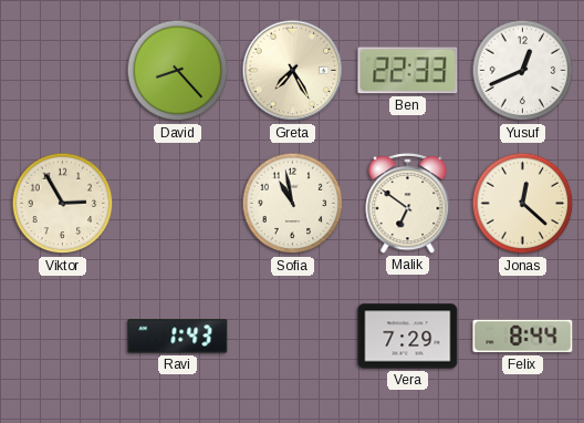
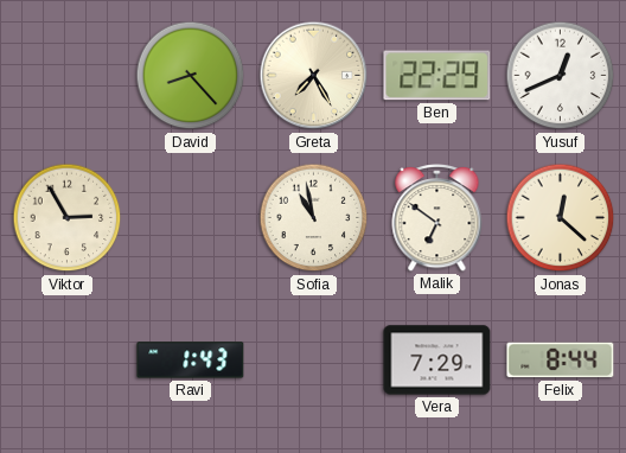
Ben: 22:33 -> 22:29 (437, 76)
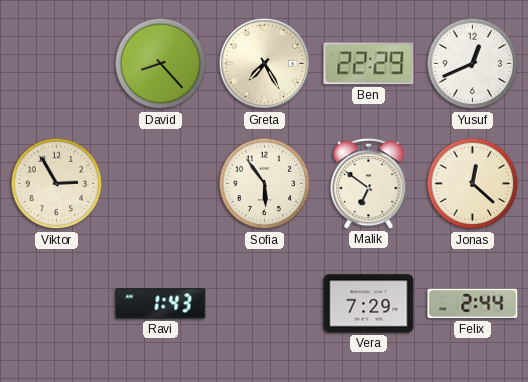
Sofia: 10:58 -> 5:54 (265, 184)
Felix: 8:44 -> 2:44 (473, 304)
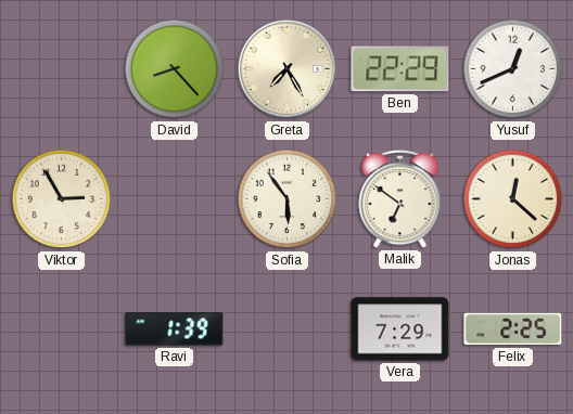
Ravi: 1:43 -> 1:39 (175, 329)
Felix: 2:44 -> 2:25 (513, 329)
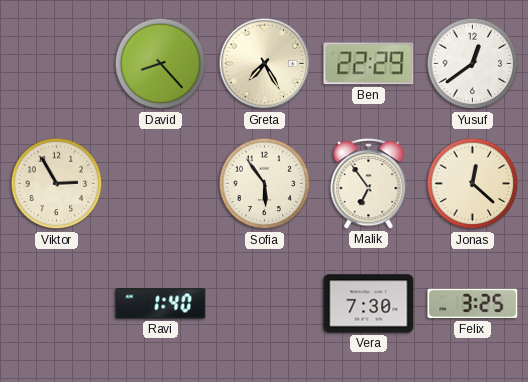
Yusuf: 12:41 -> 12:39 (473, 64)
Malik: 6:51 -> 6:54 (369, 183)
Ravi: 1:39 -> 1:40 (161, 304)
Vera: 7:29 -> 7:30 (369, 304)
Felix: 2:25 -> 3:25 (473, 304)
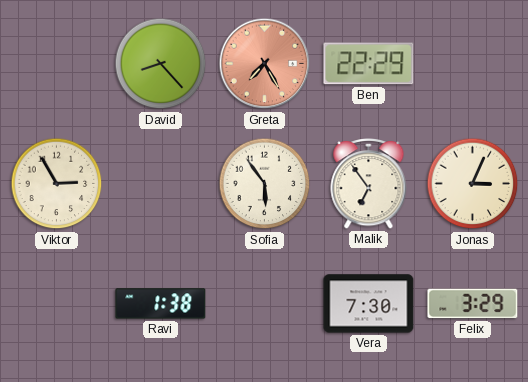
Greta dial: cream -> salmon (265, 64)
Yusuf: 12:39 -> none (473, 64)
Jonas: 12:22 -> 3:04 (473, 184)
Ravi: 1:40 -> 1:38 (161, 304)
Felix: 3:25 -> 3:29 (473, 304)
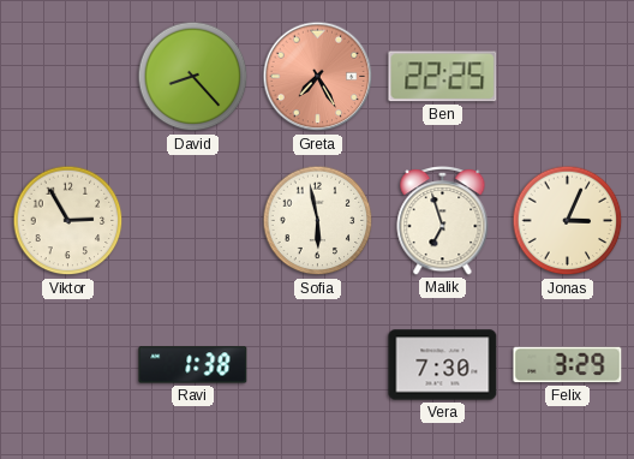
Ben: 22:29 -> 22:25 (443, 77)
Sofia: 5:54 -> 5:58 (318, 221)
Malik: 6:54 -> 6:57 (443, 220)
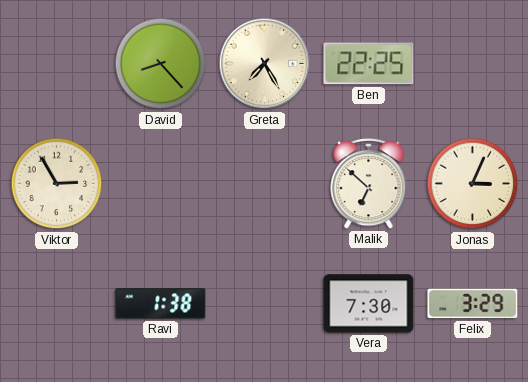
Greta dial: salmon -> cream (265, 64)
Sofia: 5:58 -> none (318, 221)
Malik: 6:57 -> 6:52 (369, 183)
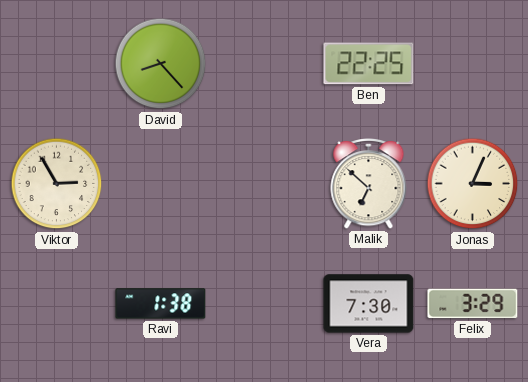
Greta: 7:25 -> none (265, 64)
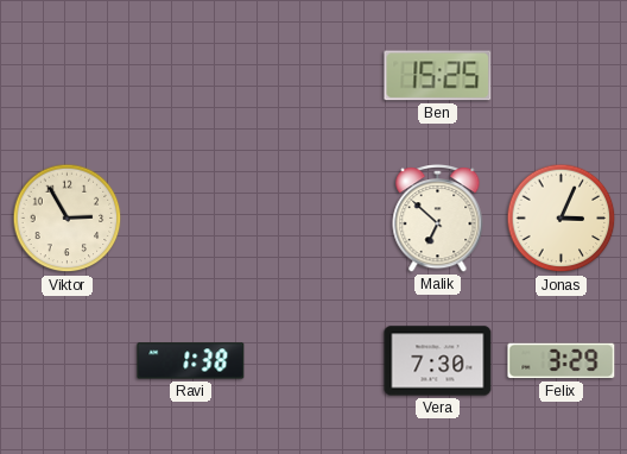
David: 8:23 -> none (161, 64)
Ben: 22:25 -> 15:25 (438, 76)
